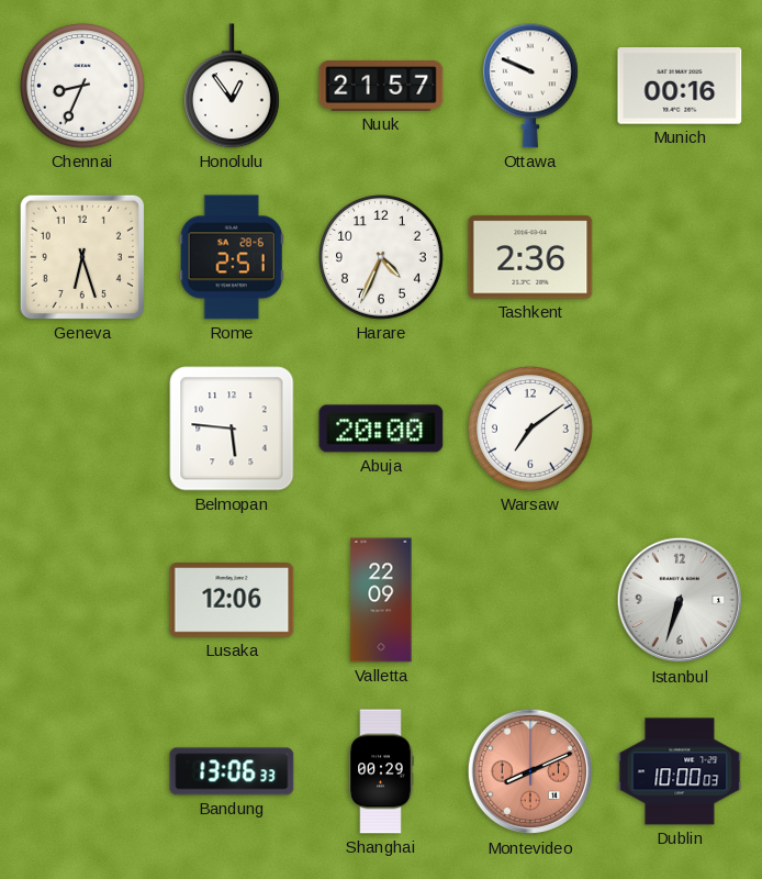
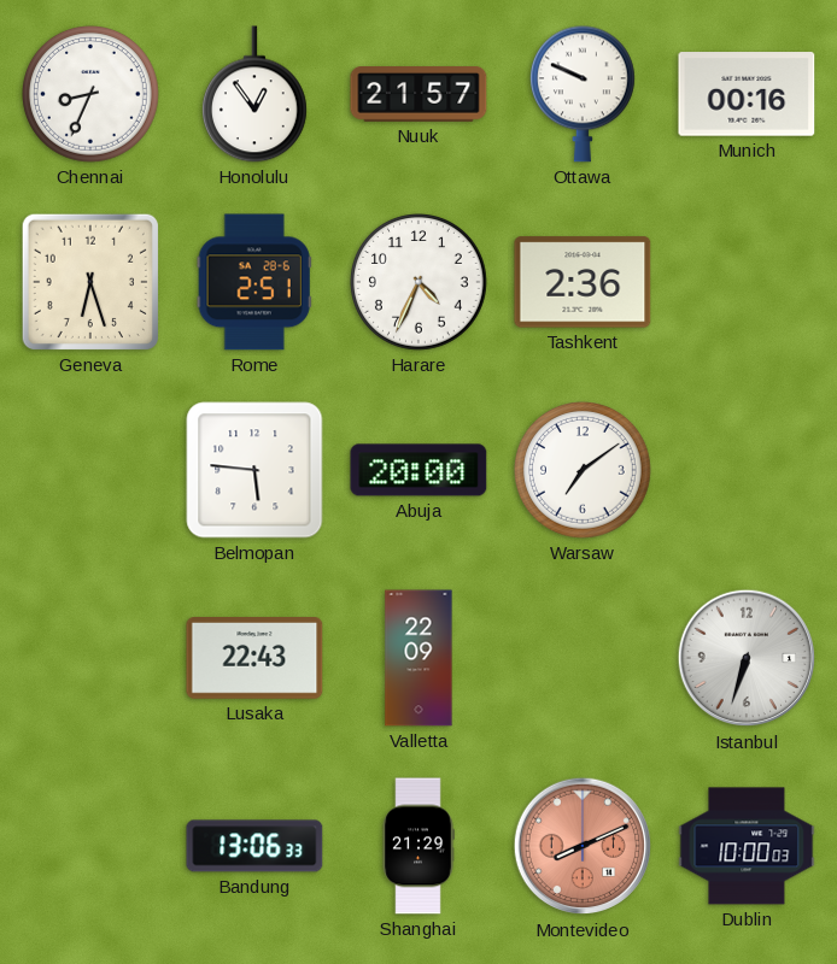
Lusaka: 12:06 -> 22:43 (254, 659)
Shanghai: 00:29 -> 21:29 (418, 846)
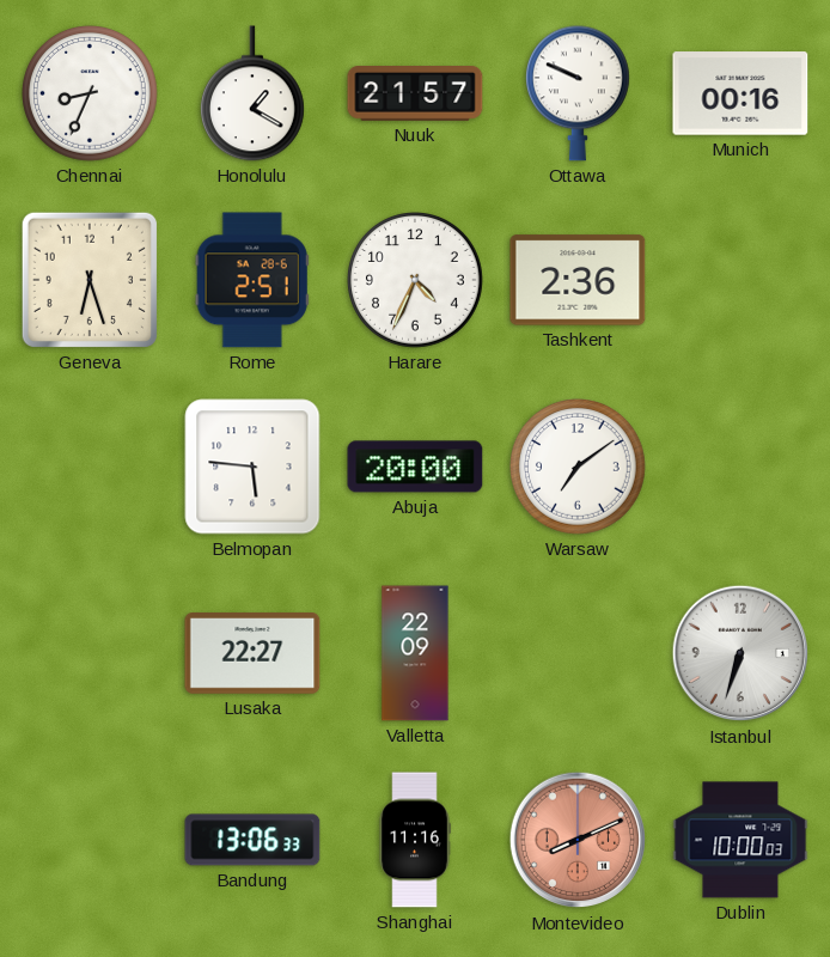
Honolulu: 12:54 -> 1:20 (252, 93)
Lusaka: 22:43 -> 22:27 (252, 654)
Shanghai: 21:29 -> 11:16 (415, 840)
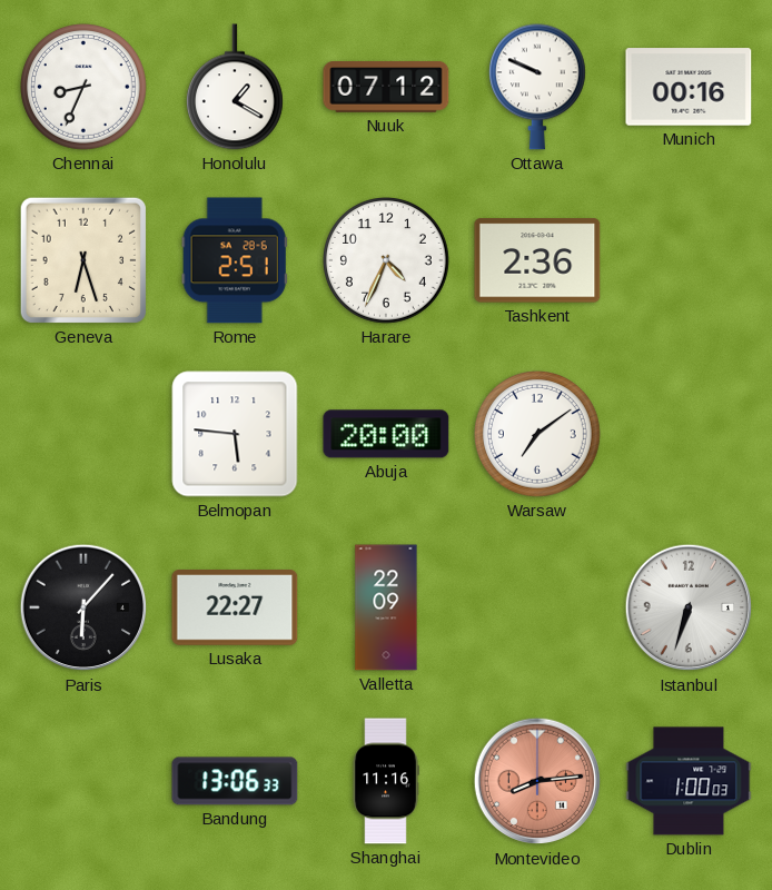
Nuuk: 21:57 -> 07:12 (386, 88)
Paris: none -> 6:07 (83, 607)
Montevideo: 8:11 -> 8:14 (537, 781)
Dublin: 10:00 -> 1:00 (689, 781)
